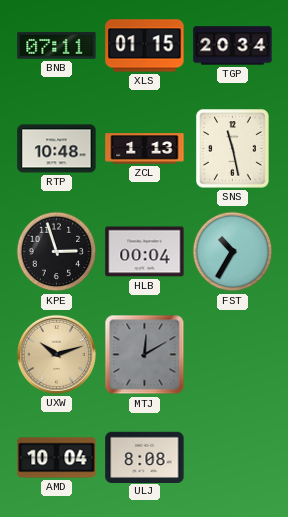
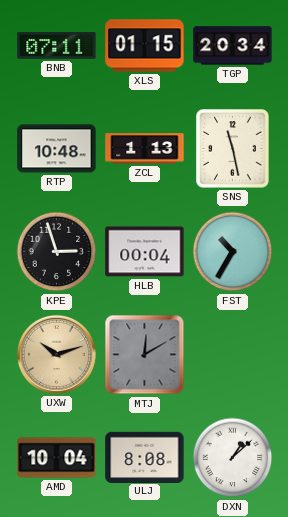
DXN: none -> 1:08 (233, 458)
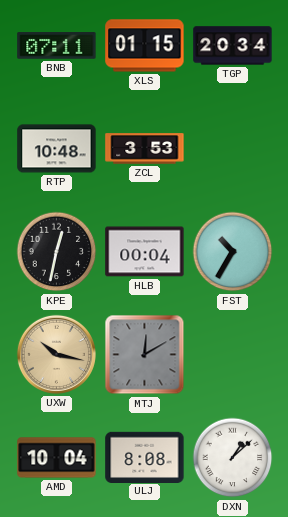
ZCL: 1:13 -> 3:53 (145, 149)
SNS: 11:28 -> none (233, 149)
KPE: 2:57 -> 12:32 (57, 252)
UXW: 10:12 -> 10:17 (56, 354)
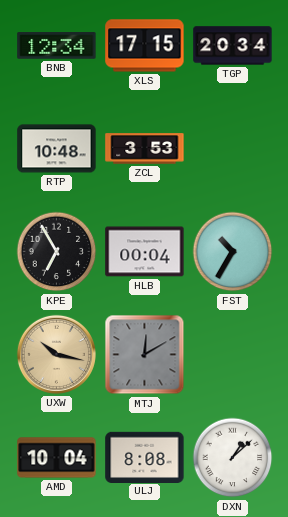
BNB: 07:11 -> 12:34 (57, 46)
XLS: 01:15 -> 17:15 (145, 46)
KPE: 12:32 -> 6:55 (57, 252)
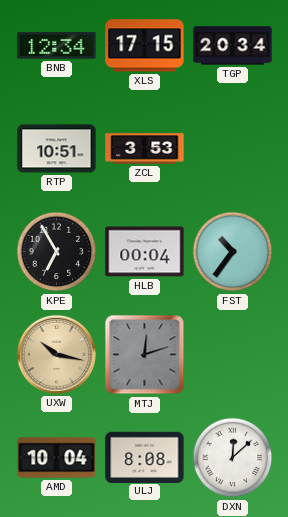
RTP: 10:48 -> 10:51 (57, 149)
FST: 10:35 -> 10:36 (233, 252)
MTJ: 12:10 -> 12:12 (145, 355)
DXN: 1:08 -> 12:08 (233, 458)
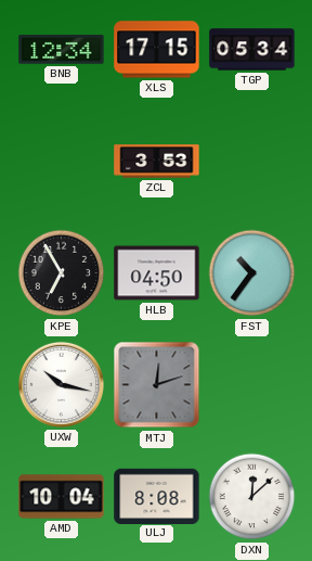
TGP: 20:34 -> 05:34 (252, 50)
RTP: 10:51 -> none (57, 149)
HLB: 00:04 -> 04:50 (157, 273)
UXW dial: champagne -> white (61, 384)
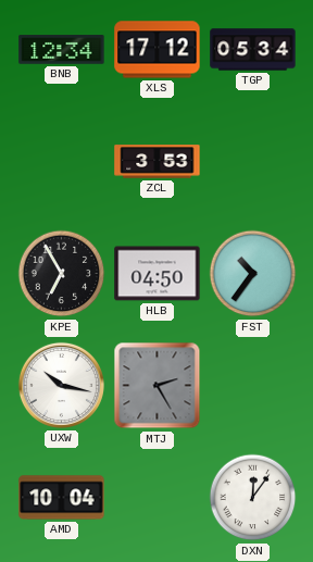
XLS: 17:15 -> 17:12 (158, 50)
MTJ: 12:12 -> 2:25 (158, 386)
ULJ: 8:08 -> none (157, 496)
DXN: 12:08 -> 12:06 (253, 498)
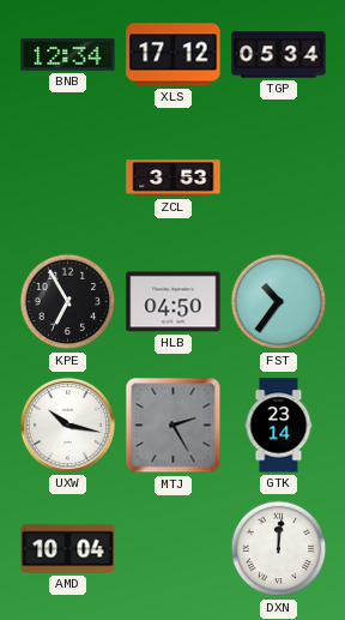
GTK: none -> 23:14 (279, 426)
DXN: 12:06 -> 12:01 (279, 549)
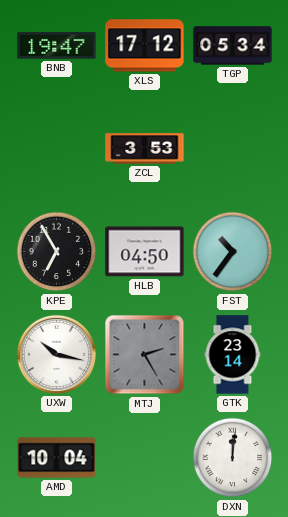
BNB: 12:34 -> 19:47 (57, 46)
